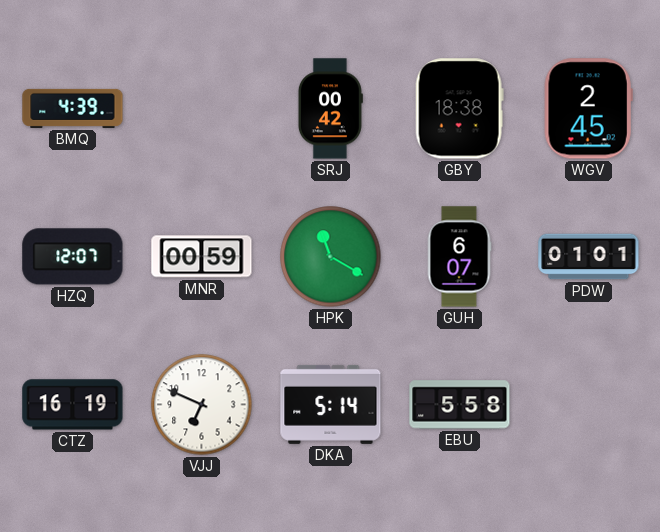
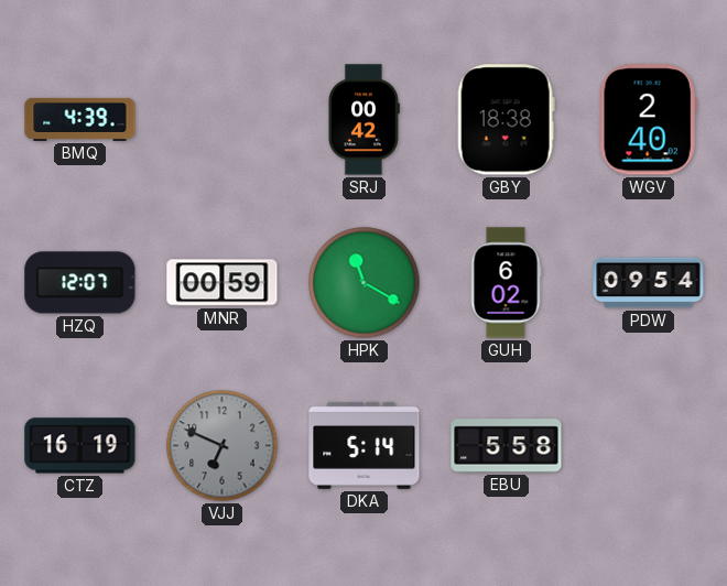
WGV: 2:45 -> 2:40 (648, 120)
GUH: 6:07 -> 6:02 (506, 283)
PDW: 01:01 -> 09:54 (649, 283)
VJJ dial: white -> grey (223, 446)
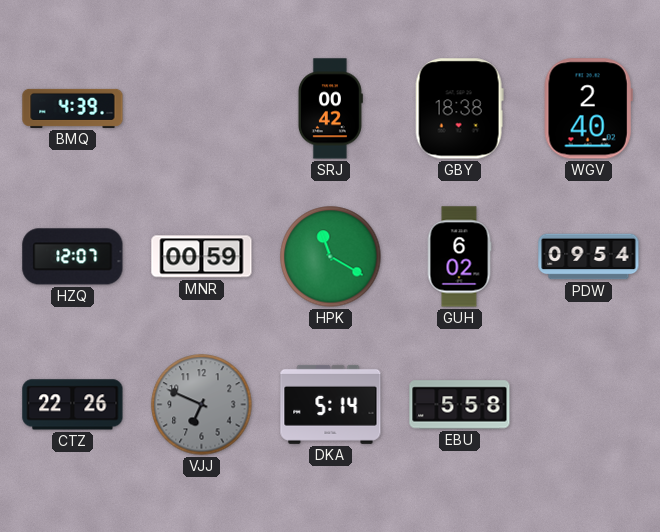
CTZ: 16:19 -> 22:26 (73, 405)
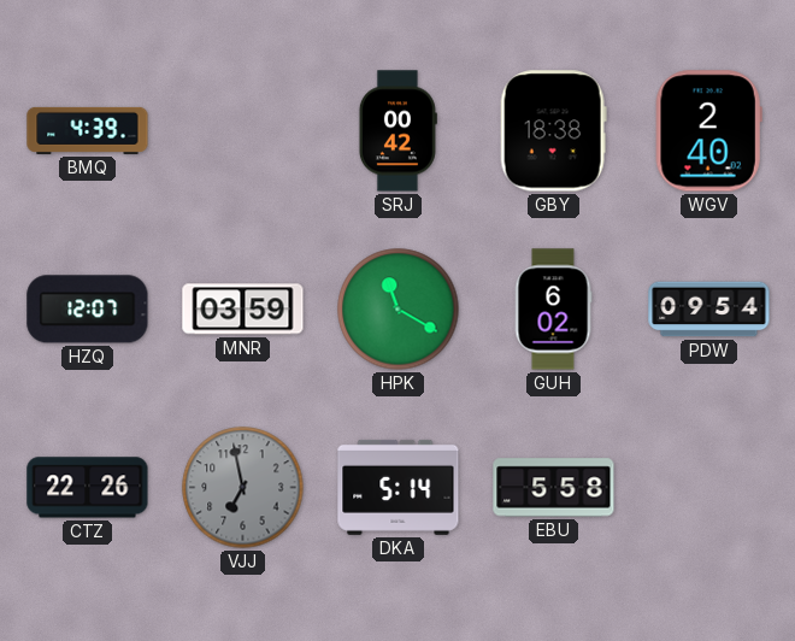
MNR: 00:59 -> 03:59 (243, 310)
VJJ: 6:49 -> 6:58 (243, 488)
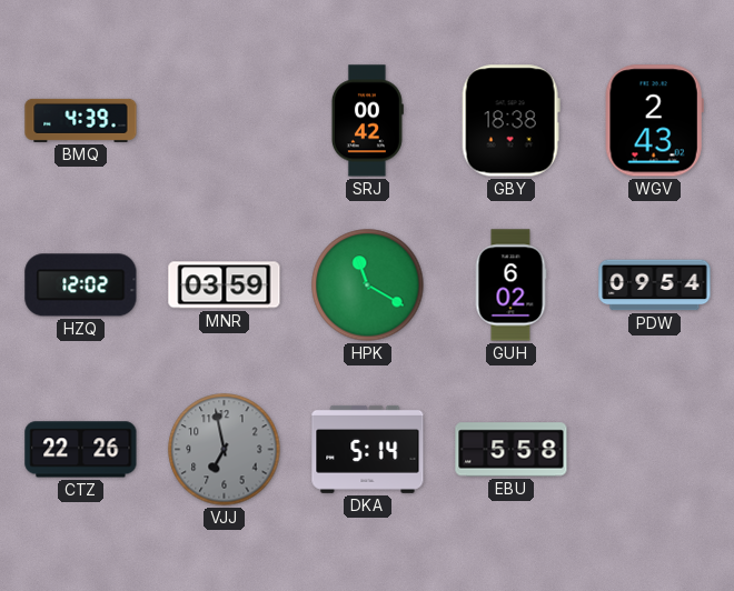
WGV: 2:40 -> 2:43 (654, 121)
HZQ: 12:07 -> 12:02 (81, 286)
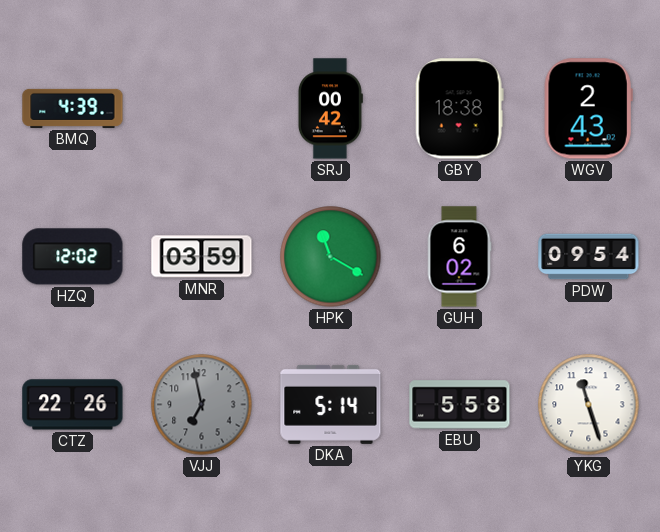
YKG: none -> 11:27 (589, 405)
